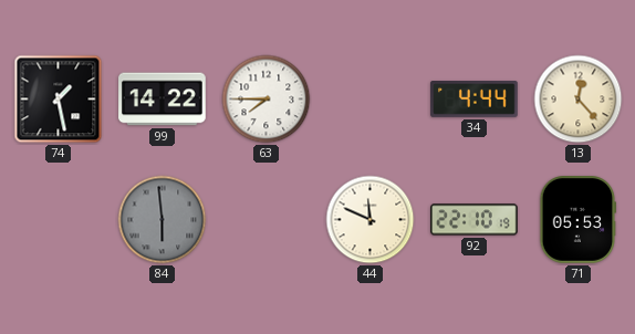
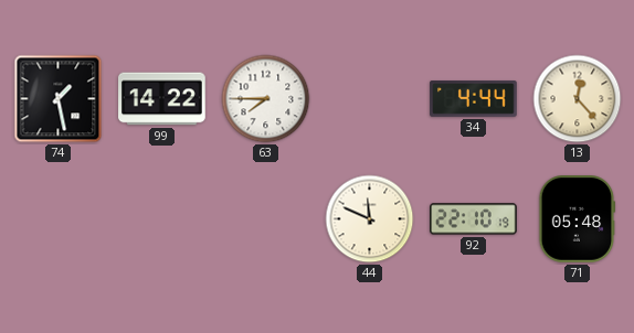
84: 5:59 -> none (163, 220)
71: 05:53 -> 05:48 (578, 219)
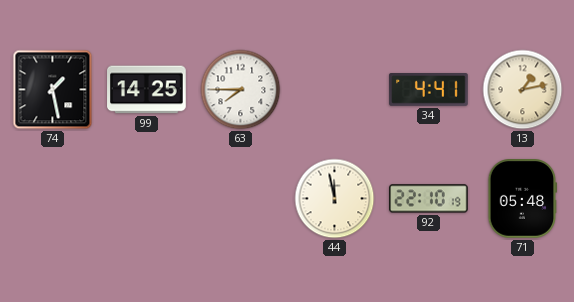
99: 14:22 -> 14:25 (147, 90)
34: 4:44 -> 4:41 (429, 90)
13: 12:23 -> 1:13 (523, 90)
44: 11:49 -> 11:58 (335, 199)
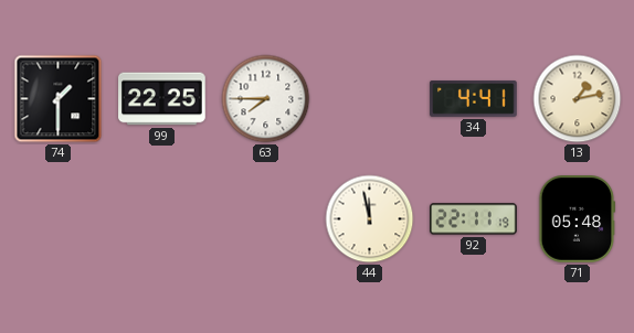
74: 1:28 -> 1:30 (59, 99)
99: 14:25 -> 22:25 (162, 99)
92: 22:10 -> 22:11 (474, 219)
